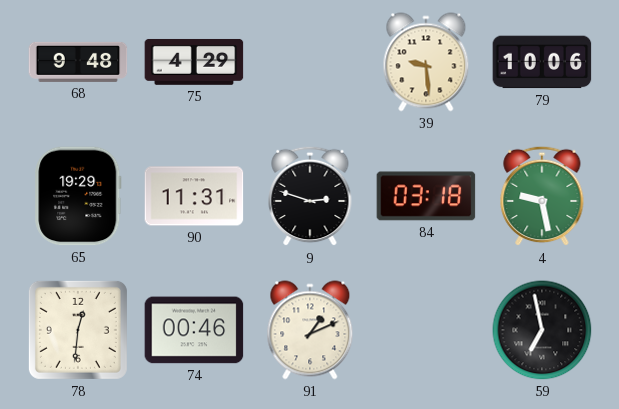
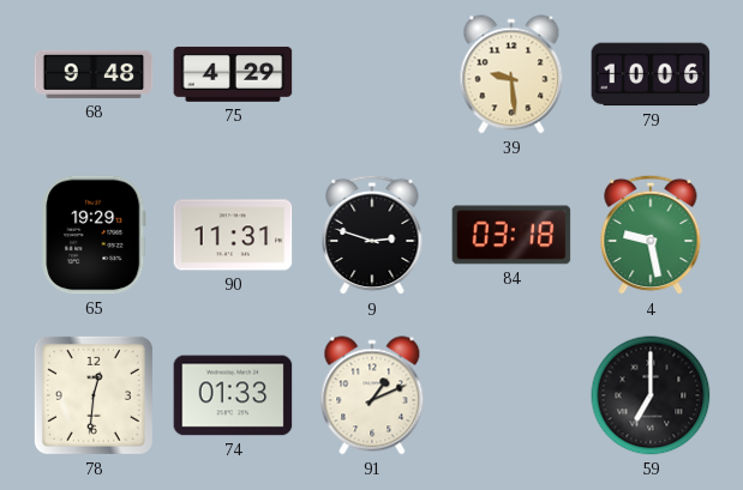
74: 00:46 -> 01:33 (233, 395)
59: 6:58 -> 7:00 (651, 395)
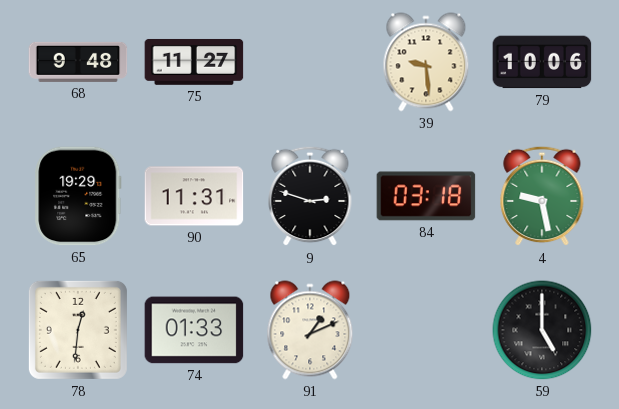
75: 4:29 -> 11:27 (194, 62)
59: 7:00 -> 5:00 (542, 330)
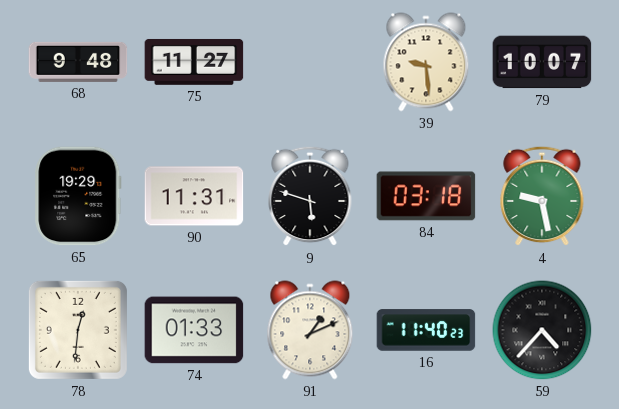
79: 10:06 -> 10:07 (542, 62)
9: 2:48 -> 5:48 (310, 196)
16: none -> 11:40 (426, 330)
59: 5:00 -> 4:37 (542, 330)
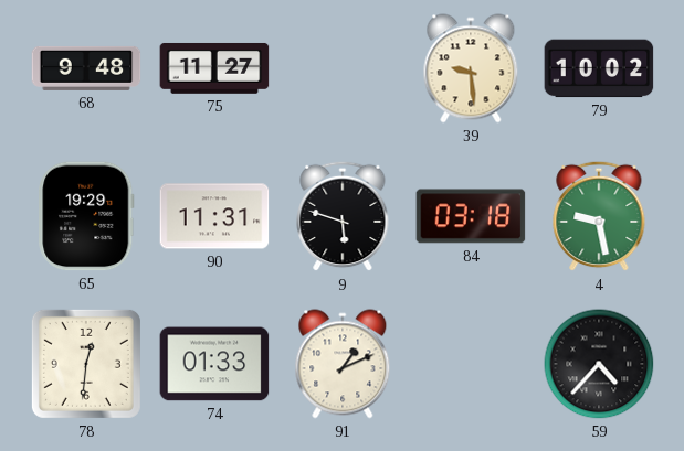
79: 10:07 -> 10:02 (599, 68)
16: 11:40 -> none (426, 330)
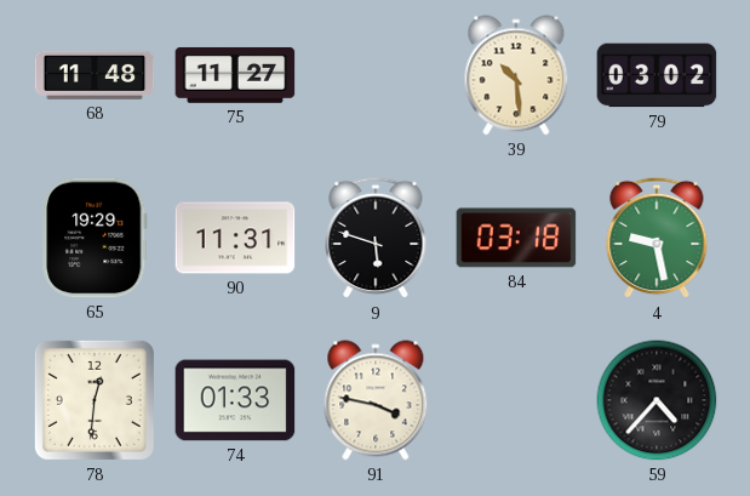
68: 9:48 -> 11:48 (95, 75)
39: 9:29 -> 10:29 (516, 75)
79: 10:02 -> 03:02 (657, 75)
91: 1:11 -> 3:47 (376, 400)
